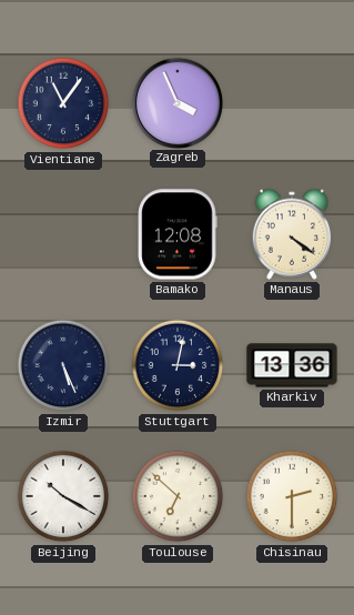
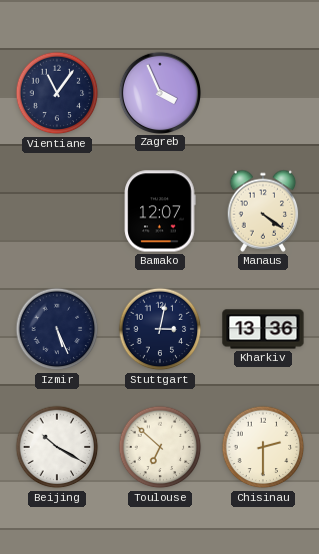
Bamako: 12:08 -> 12:07 (160, 211)
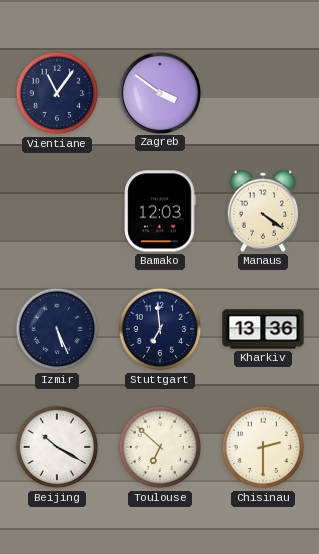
Zagreb: 3:56 -> 3:51 (159, 92)
Bamako: 12:07 -> 12:03 (160, 211)
Stuttgart: 3:02 -> 6:59 (160, 329)
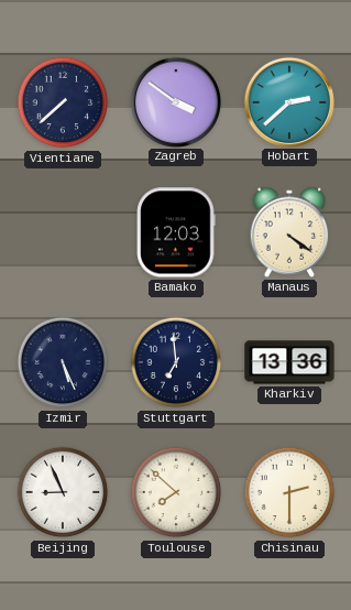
Vientiane: 11:06 -> 7:38 (63, 102)
Hobart: none -> 2:38 (288, 101)
Beijing: 10:20 -> 8:56 (63, 492)
Toulouse: 6:52 -> 7:52 (176, 492)
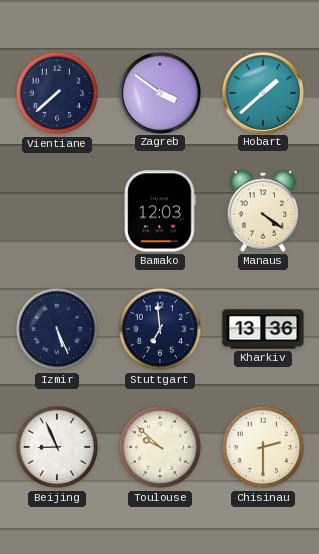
Hobart: 2:38 -> 1:38 (262, 92)
Toulouse: 7:52 -> 9:52 (160, 447)
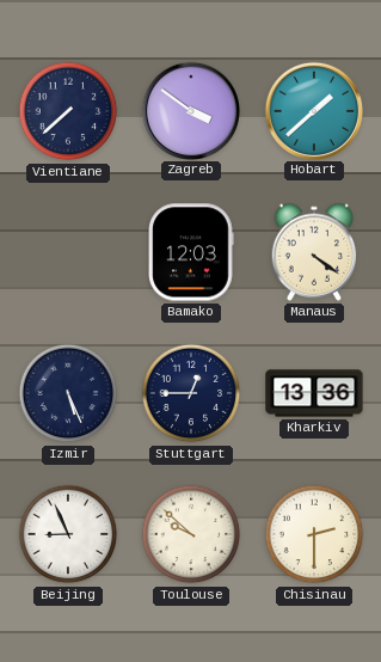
Stuttgart: 6:59 -> 12:45 (191, 393)
